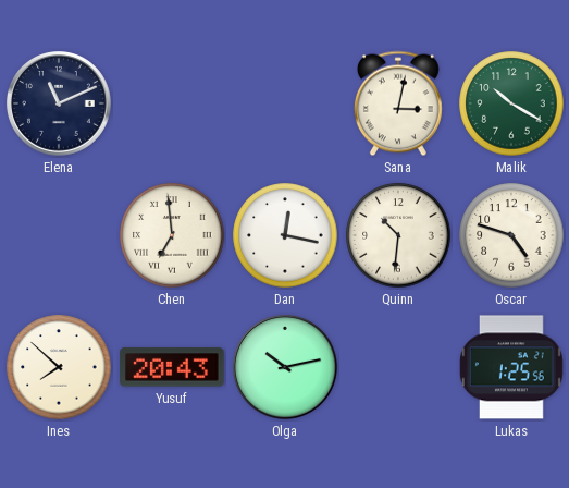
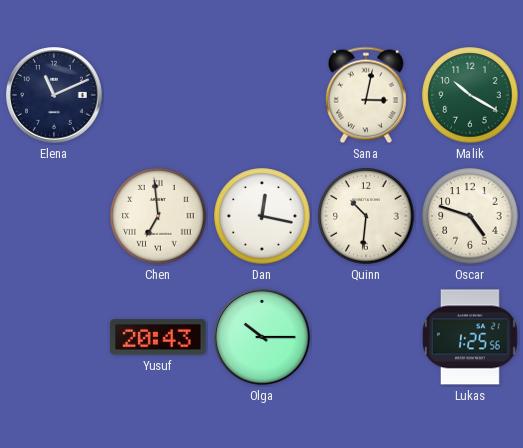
Ines: 7:52 -> none (59, 367)
Olga: 10:13 -> 10:15 (263, 338)
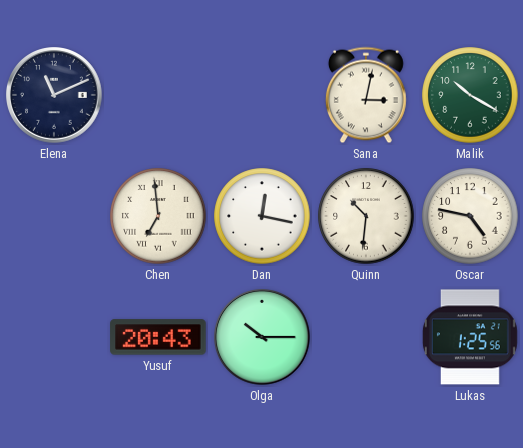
Oscar: 4:48 -> 4:47 (470, 216)
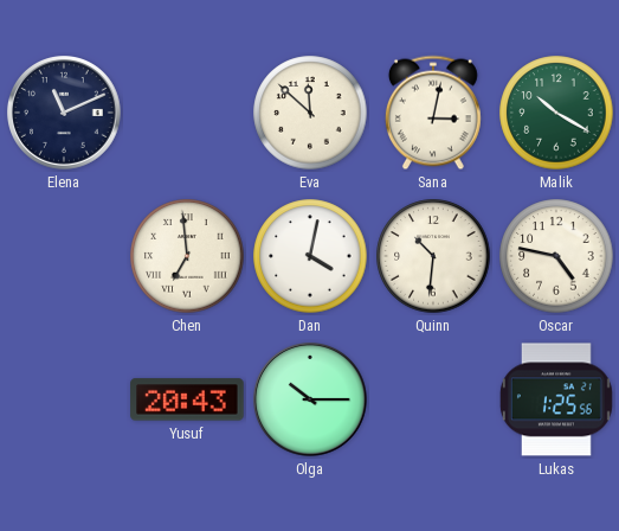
Eva: none -> 11:52 (310, 113)
Dan: 12:17 -> 4:02 (310, 256)
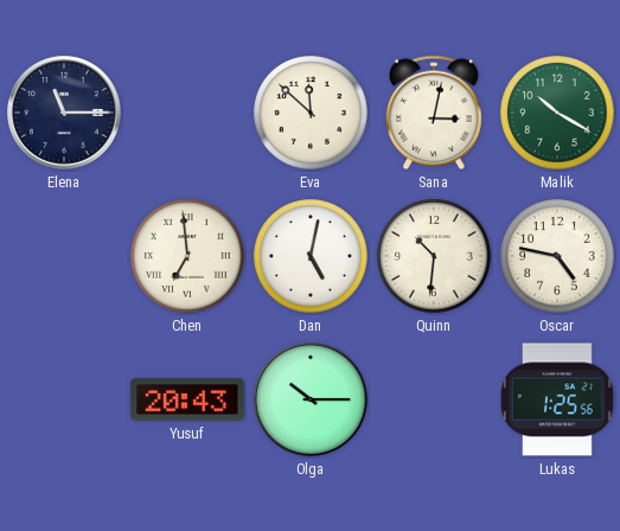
Elena: 11:11 -> 11:15 (65, 114)
Dan: 4:02 -> 5:02 (311, 256)
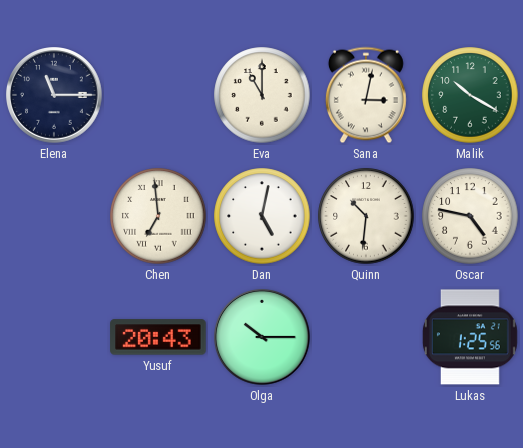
Eva: 11:52 -> 11:00 (262, 95)
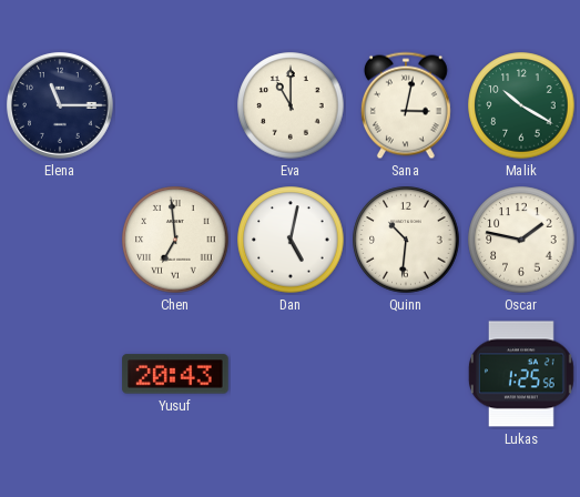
Oscar: 4:47 -> 1:47 (521, 240)
Olga: 10:15 -> none (263, 338)
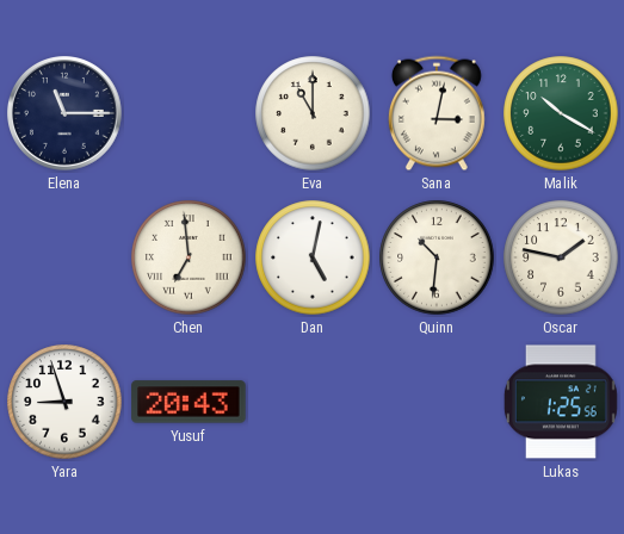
Yara: none -> 8:57 (64, 402)
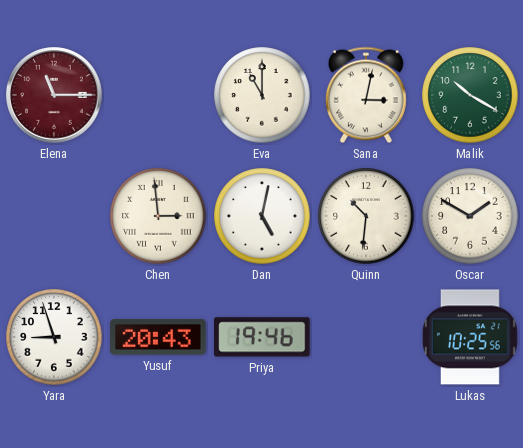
Elena dial: navy -> burgundy (55, 96)
Chen: 6:59 -> 2:59 (158, 216)
Oscar: 1:47 -> 1:50 (470, 216)
Priya: none -> 19:46 (262, 337)
Lukas: 1:25 -> 10:25 (470, 337)
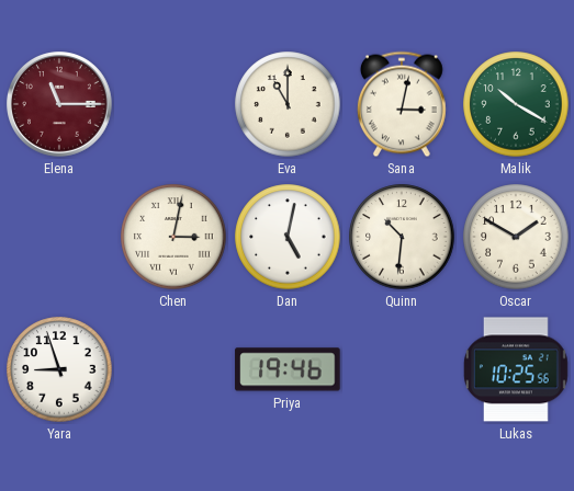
Chen: 2:59 -> 3:02 (173, 237)
Yusuf: 20:43 -> none (158, 337)
